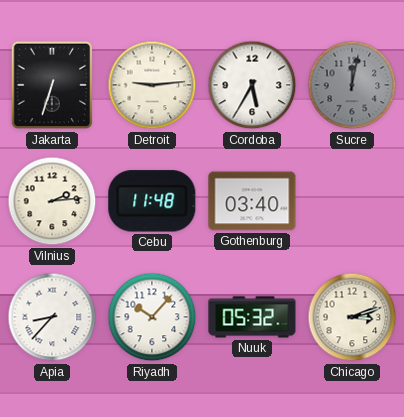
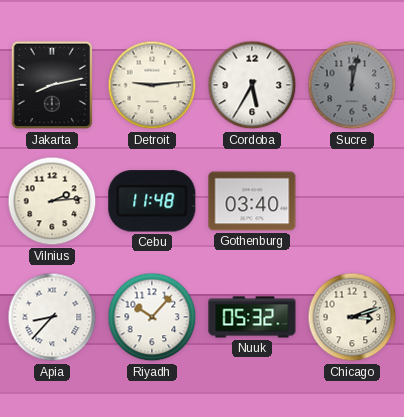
Jakarta: 6:33 -> 8:13 (52, 85)
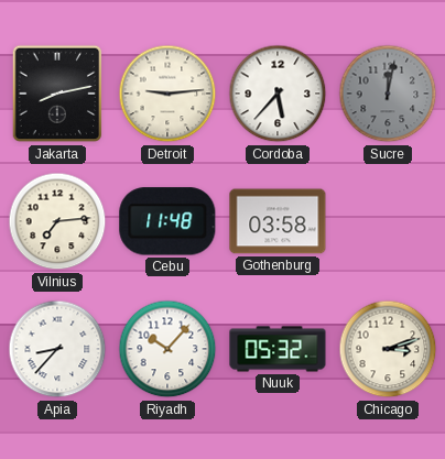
Cordoba: 5:35 -> 5:37 (278, 94)
Vilnius: 2:14 -> 7:14 (57, 221)
Gothenburg: 03:40 -> 03:58 (278, 221)
